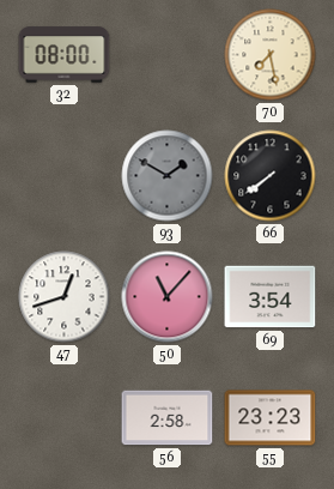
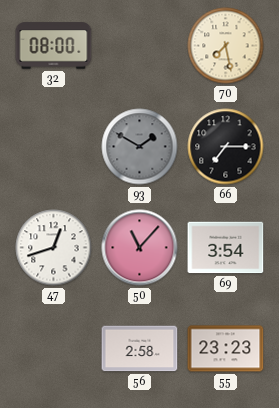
66: 7:39 -> 7:15 (226, 147)
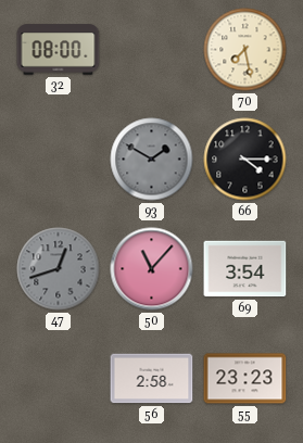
66: 7:15 -> 4:15 (245, 160)
47 dial: white -> grey (59, 269)
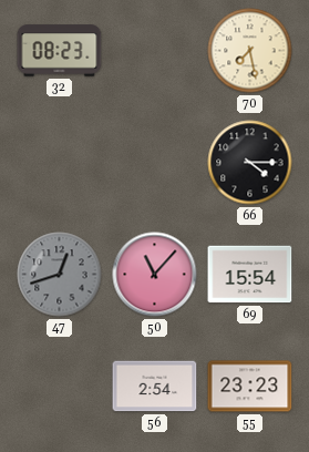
32: 08:00 -> 08:23 (60, 51)
93: 1:50 -> none (152, 160)
69: 3:54 -> 15:54 (250, 275)
56: 2:58 -> 2:54 (155, 387)
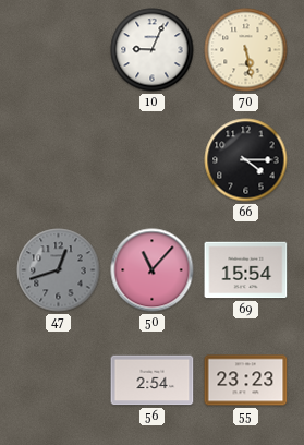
32: 08:23 -> none (60, 51)
10: none -> 9:04 (153, 50)
70: 7:28 -> 5:28 (246, 50)
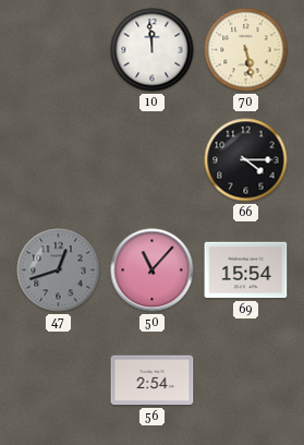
10: 9:04 -> 11:59 (153, 50)
55: 23:23 -> none (246, 381)
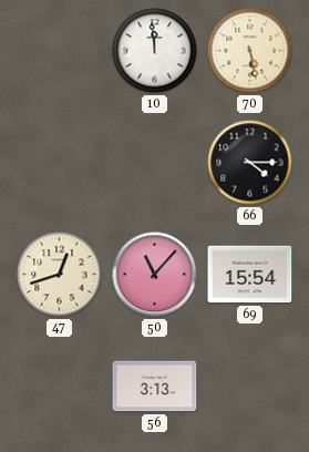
47 dial: grey -> cream (60, 275)
56: 2:54 -> 3:13 (155, 387)
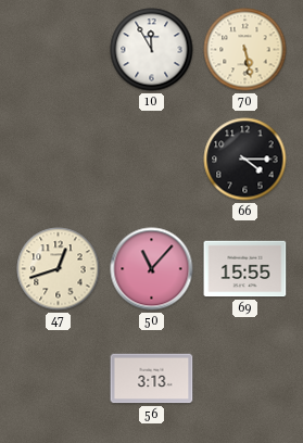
10: 11:59 -> 11:55 (152, 50)
69: 15:54 -> 15:55 (245, 269)
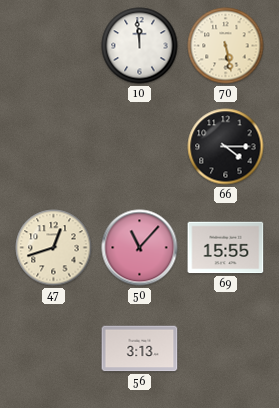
10: 11:55 -> 11:59 (140, 46)
